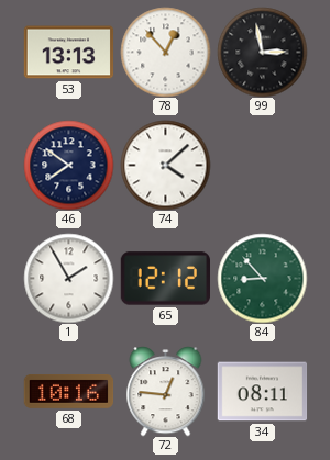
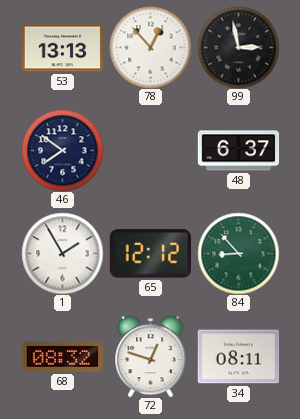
74: 4:08 -> none (165, 165)
48: none -> 6:37 (238, 151)
68: 10:16 -> 08:32 (62, 357)
72: 12:46 -> 12:48 (151, 356)
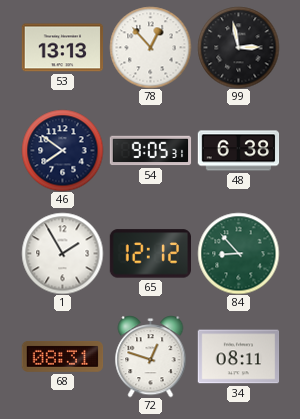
54: none -> 9:05 (150, 151)
48: 6:37 -> 6:38 (238, 151)
68: 08:32 -> 08:31 (62, 357)
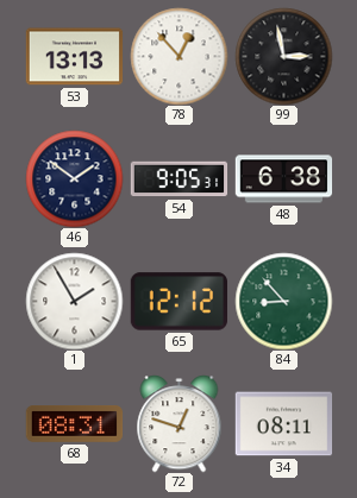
46: 7:51 -> 1:51 (74, 178)
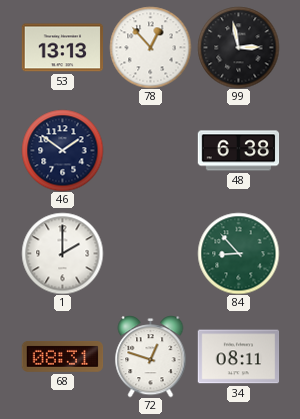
54: 9:05 -> none (178, 179)
1: 1:55 -> 2:00 (62, 253)
65: 12:12 -> none (178, 302)
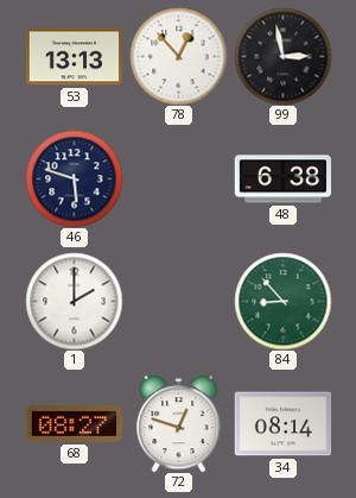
46: 1:51 -> 5:48 (74, 178)
68: 08:31 -> 08:27 (74, 424)
34: 08:11 -> 08:14 (282, 424)
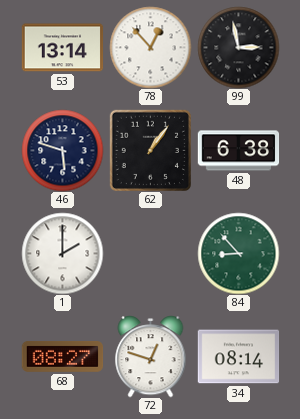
53: 13:13 -> 13:14 (62, 48)
62: none -> 1:06 (150, 150)
